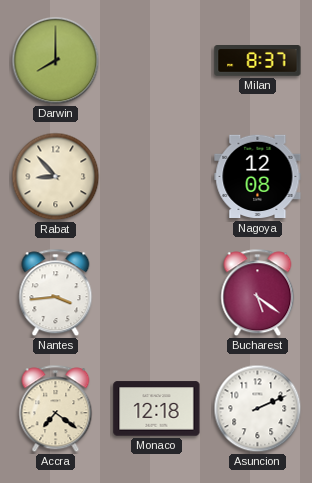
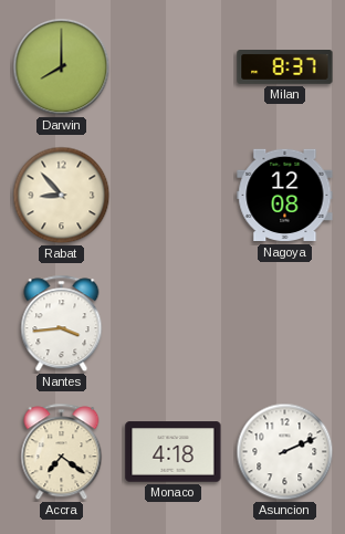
Bucharest: 5:21 -> none (258, 293)
Monaco: 12:18 -> 4:18 (174, 452)
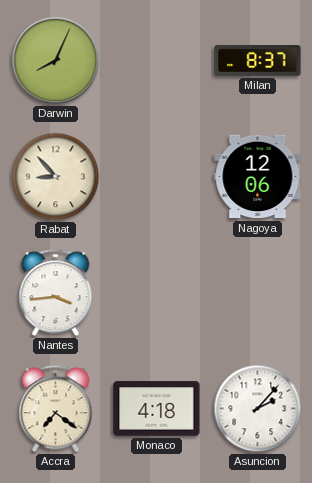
Darwin: 8:00 -> 8:04 (56, 61)
Nagoya: 12:08 -> 12:06 (258, 177)
Asuncion: 2:11 -> 2:07 (258, 409)
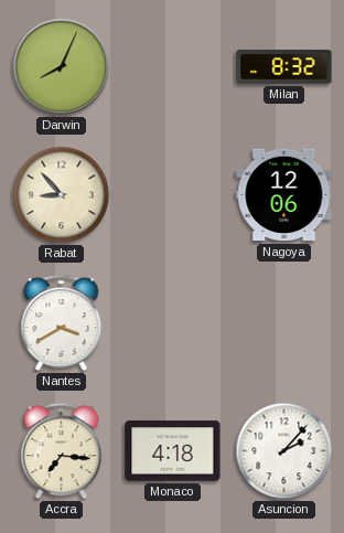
Milan: 8:37 -> 8:32 (284, 67)
Nantes: 3:44 -> 3:40 (62, 323)
Accra: 7:21 -> 7:16 (62, 451)
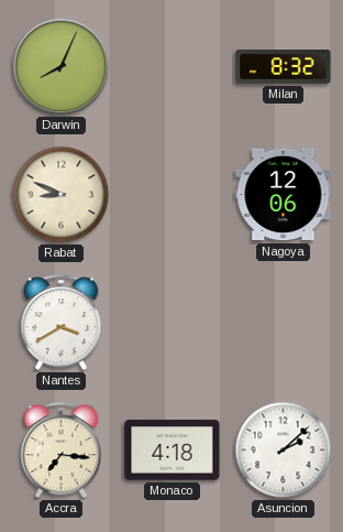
Rabat: 8:53 -> 8:49 (62, 195)
Asuncion: 2:07 -> 2:08 (284, 450)
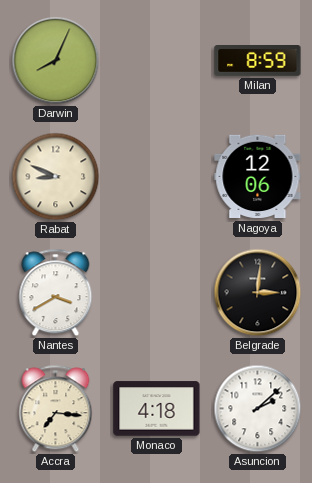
Milan: 8:32 -> 8:59 (258, 61)
Belgrade: none -> 3:01 (258, 293)
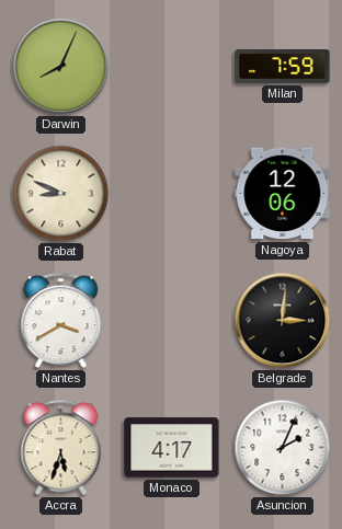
Milan: 8:59 -> 7:59 (283, 67)
Accra: 7:16 -> 5:33 (61, 448)
Monaco: 4:18 -> 4:17 (172, 448)
Asuncion: 2:08 -> 2:04 (283, 448)
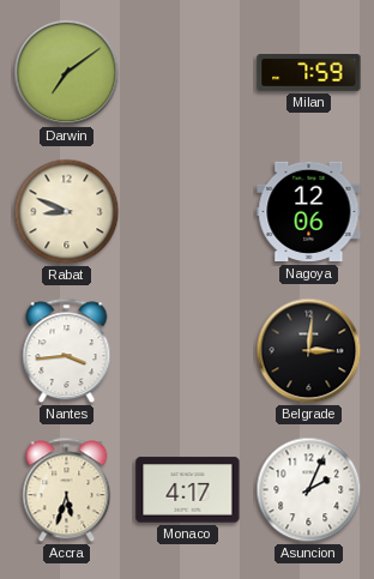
Darwin: 8:04 -> 7:09 (67, 73)
Nantes: 3:40 -> 3:44 (67, 351)
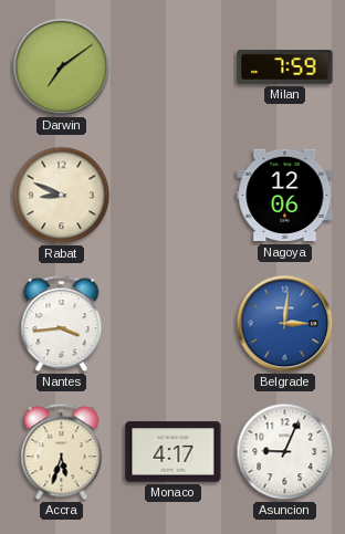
Belgrade dial: black -> blue (285, 324)
Asuncion: 2:04 -> 9:04 (285, 452)
